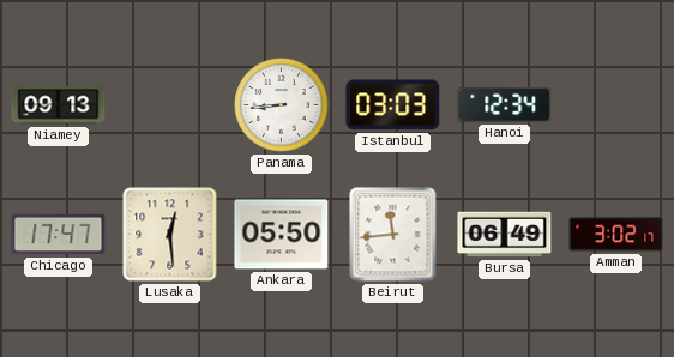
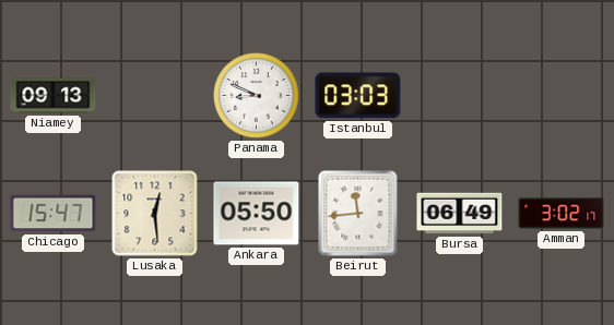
Panama: 8:44 -> 8:49 (257, 96)
Hanoi: 12:34 -> none (505, 104)
Chicago: 17:47 -> 15:47 (54, 214)
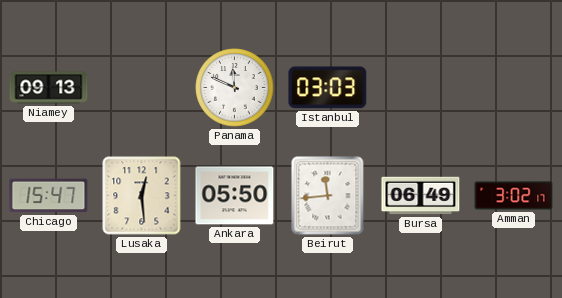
Panama: 8:49 -> 11:49 (235, 88)
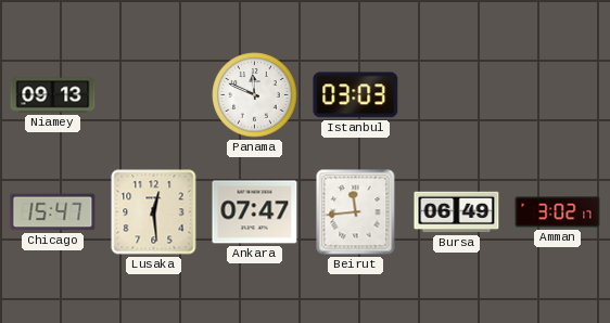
Ankara: 05:50 -> 07:47 (255, 212)
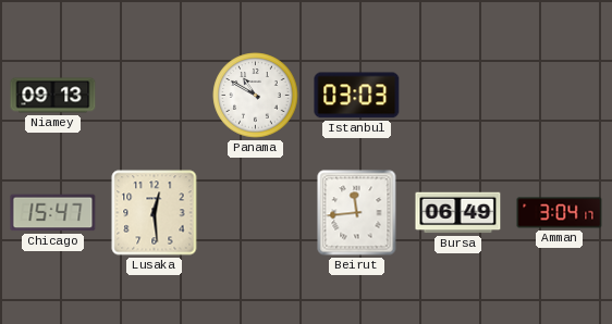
Panama: 11:49 -> 10:50 (256, 96)
Ankara: 07:47 -> none (255, 212)
Amman: 3:02 -> 3:04 (560, 213)
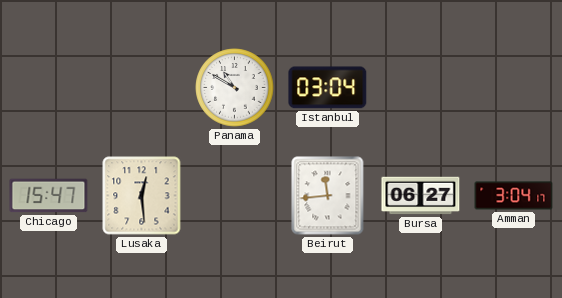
Niamey: 09:13 -> none (53, 96)
Istanbul: 03:03 -> 03:04 (328, 88)
Bursa: 06:49 -> 06:27 (421, 196)
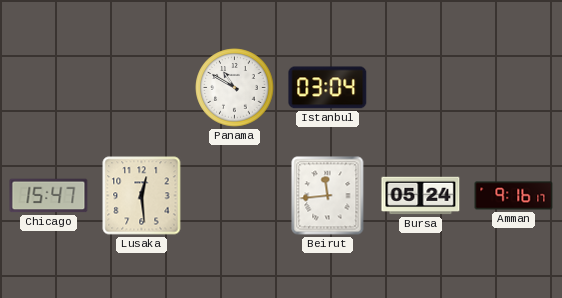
Bursa: 06:27 -> 05:24 (421, 196)
Amman: 3:04 -> 9:16 (514, 196)
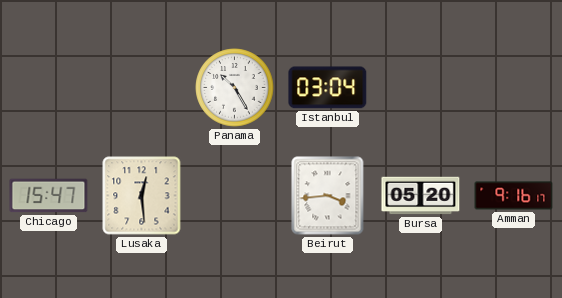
Panama: 10:50 -> 10:25 (235, 88)
Beirut: 11:44 -> 3:44 (328, 196)
Bursa: 05:24 -> 05:20 (421, 196)
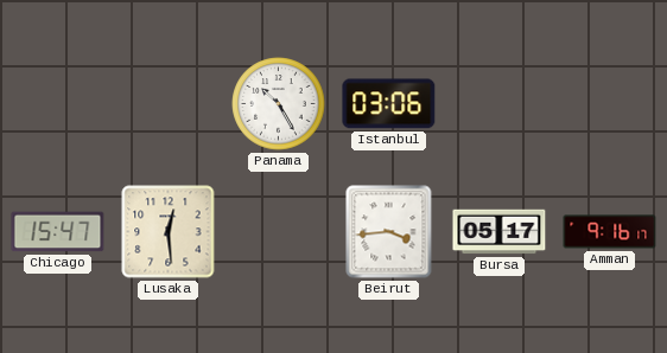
Istanbul: 03:04 -> 03:06 (389, 104)
Bursa: 05:20 -> 05:17 (500, 232)
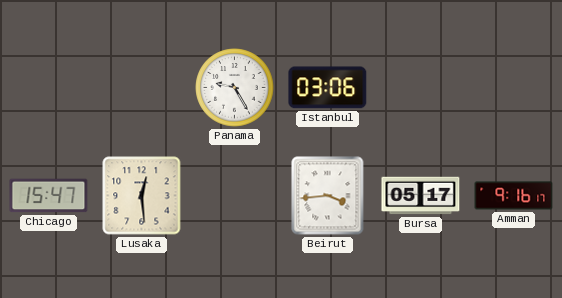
Panama: 10:25 -> 9:25 (235, 88)
